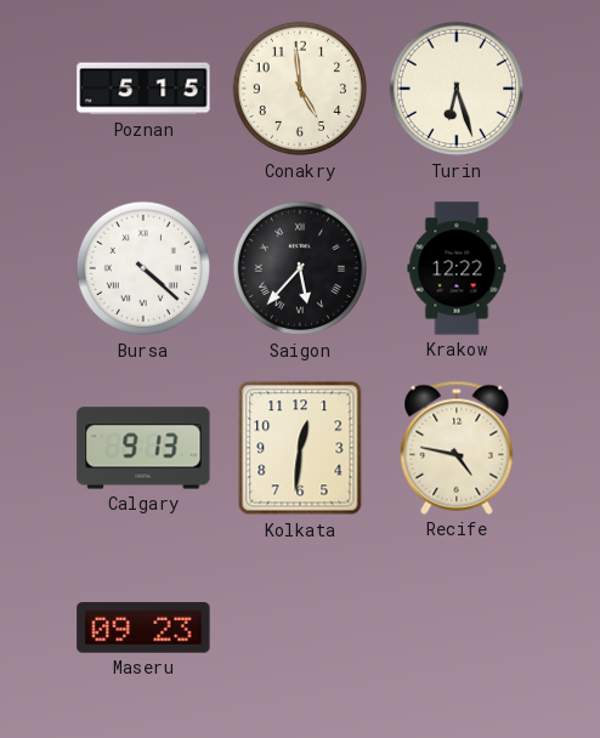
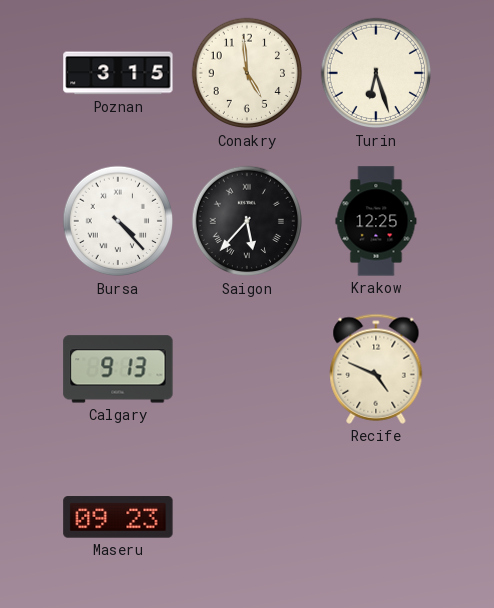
Poznan: 5:15 -> 3:15 (118, 73)
Bursa: 4:22 -> 4:23 (118, 221)
Krakow: 12:22 -> 12:25 (376, 221)
Kolkata: 12:31 -> none (300, 448)
Recife: 4:47 -> 4:49 (376, 369)
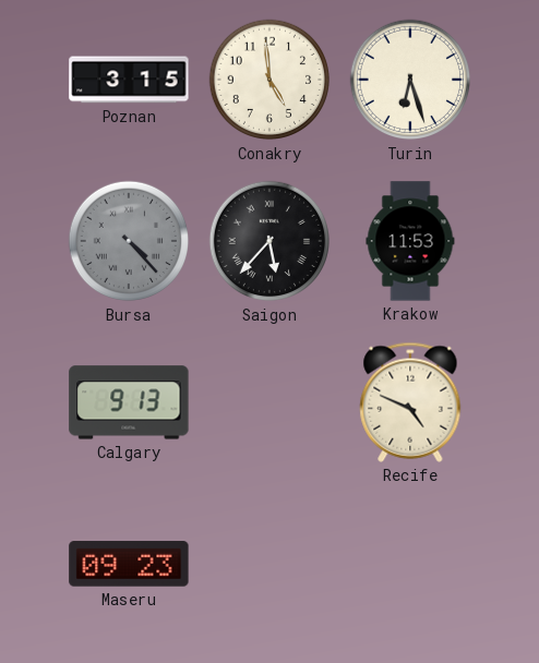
Bursa dial: white -> grey (129, 241)
Krakow: 12:25 -> 11:53 (410, 241)
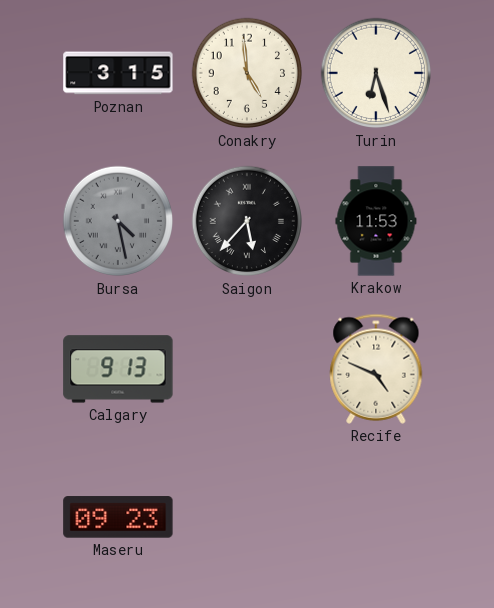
Bursa: 4:23 -> 4:28 (118, 221)
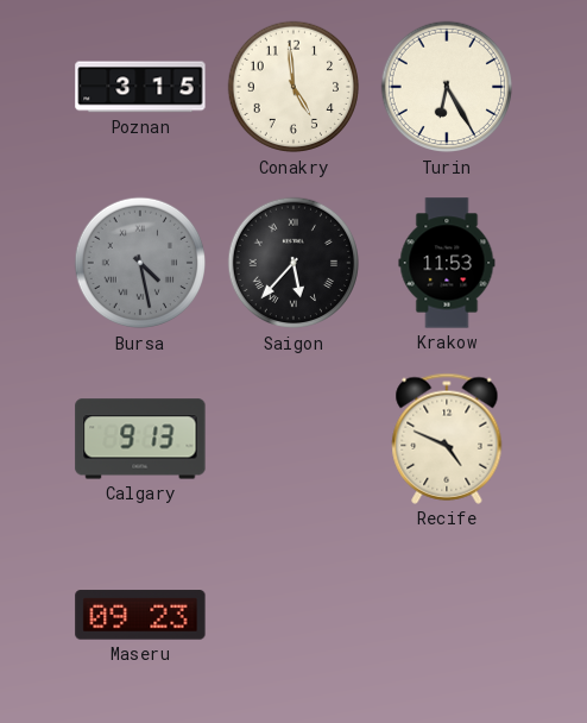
Turin: 6:27 -> 6:25 (447, 87)
